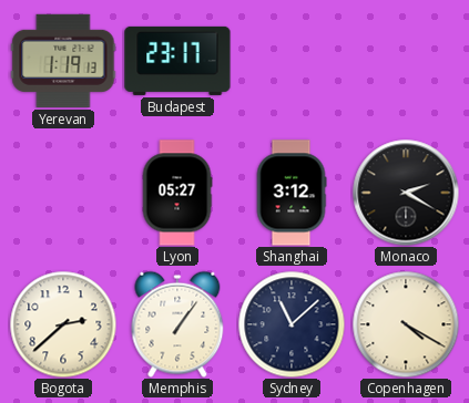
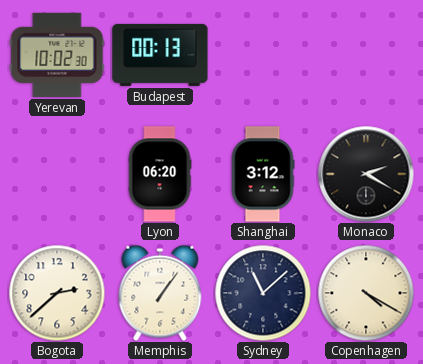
Yerevan: 1:19 -> 10:02 (57, 55)
Budapest: 23:17 -> 00:13 (160, 55)
Lyon: 05:27 -> 06:20 (160, 174)
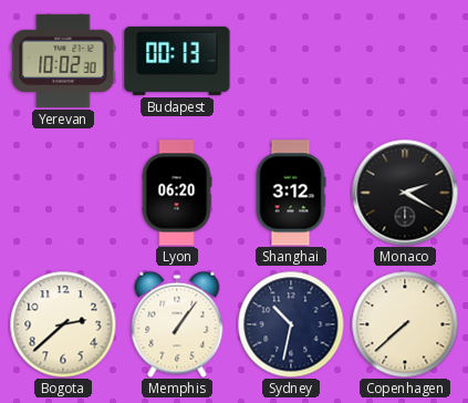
Sydney: 11:08 -> 10:32 (291, 324)
Copenhagen: 4:20 -> 7:38 (405, 324)
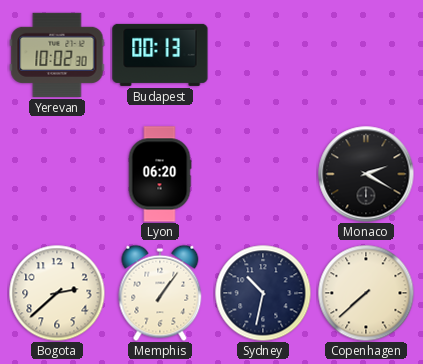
Shanghai: 3:12 -> none (291, 193)
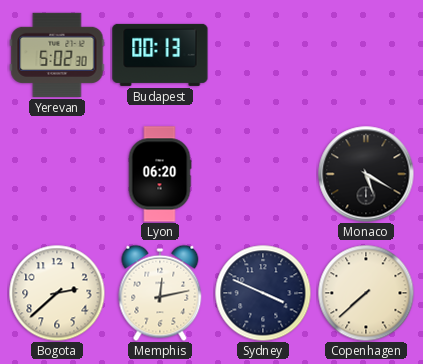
Yerevan: 10:02 -> 5:02 (57, 55)
Monaco: 2:20 -> 5:20 (366, 174)
Memphis: 1:06 -> 12:13 (160, 293)
Sydney: 10:32 -> 3:49 (263, 293)
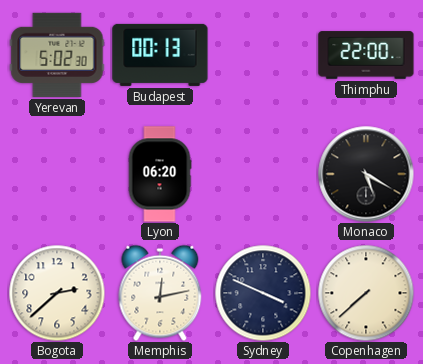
Thimphu: none -> 22:00 (366, 55)
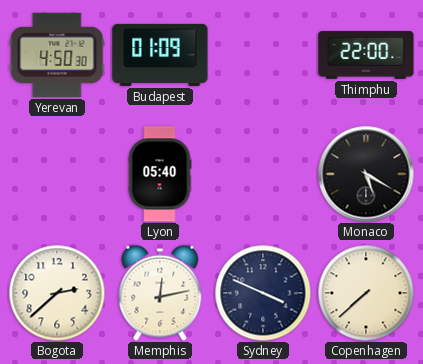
Yerevan: 5:02 -> 4:50 (57, 55)
Budapest: 00:13 -> 01:09 (160, 55)
Lyon: 06:20 -> 05:40 (160, 174)
